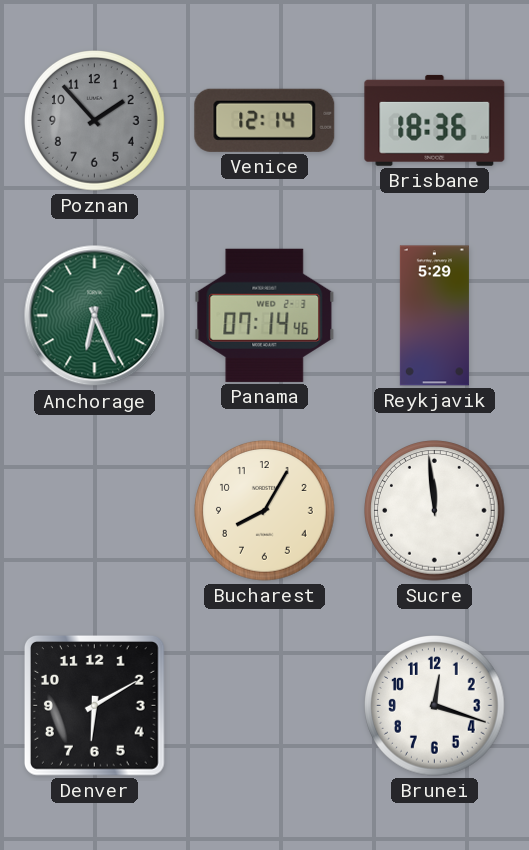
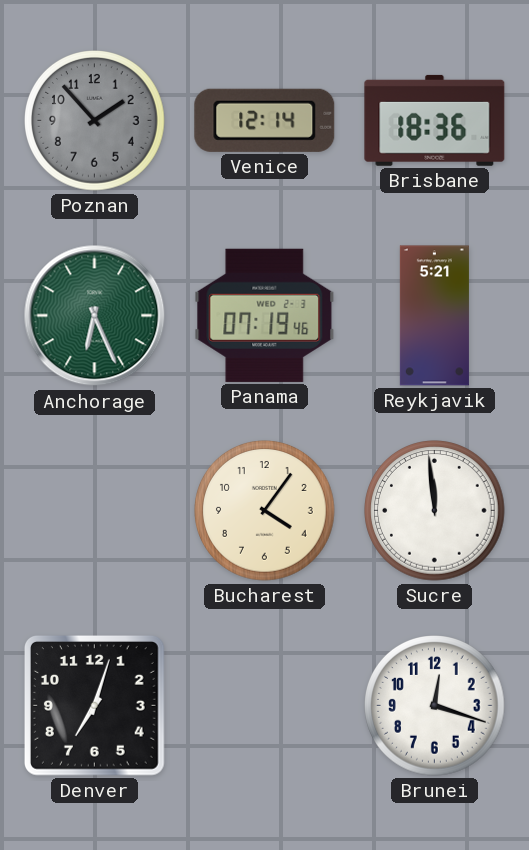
Panama: 07:14 -> 07:19 (265, 315)
Reykjavik: 5:29 -> 5:21 (434, 316)
Bucharest: 8:05 -> 4:06 (265, 511)
Denver: 6:10 -> 7:03 (94, 705)
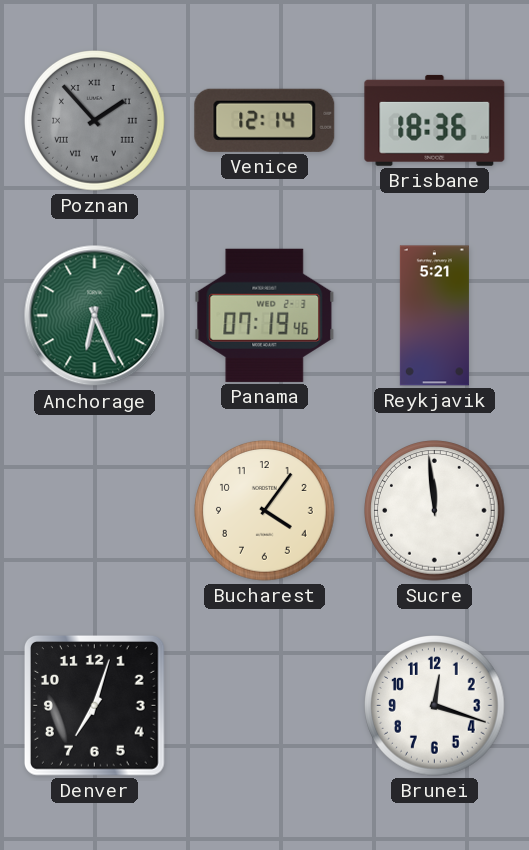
Poznan numerals: Arabic -> Roman (95, 121)
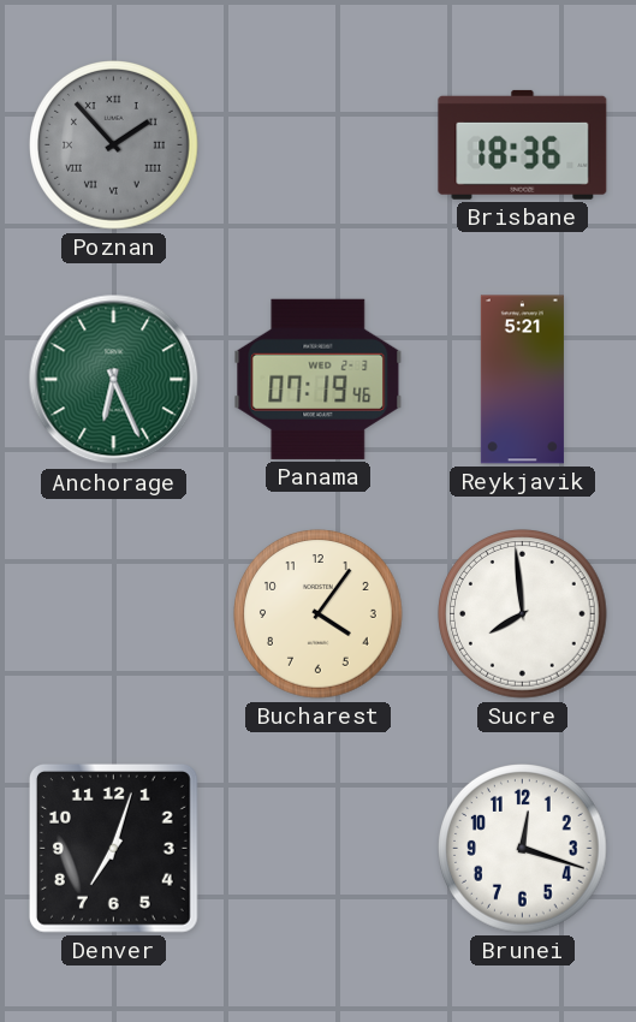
Venice: 12:14 -> none (265, 120)
Sucre: 11:59 -> 7:59 (523, 614)
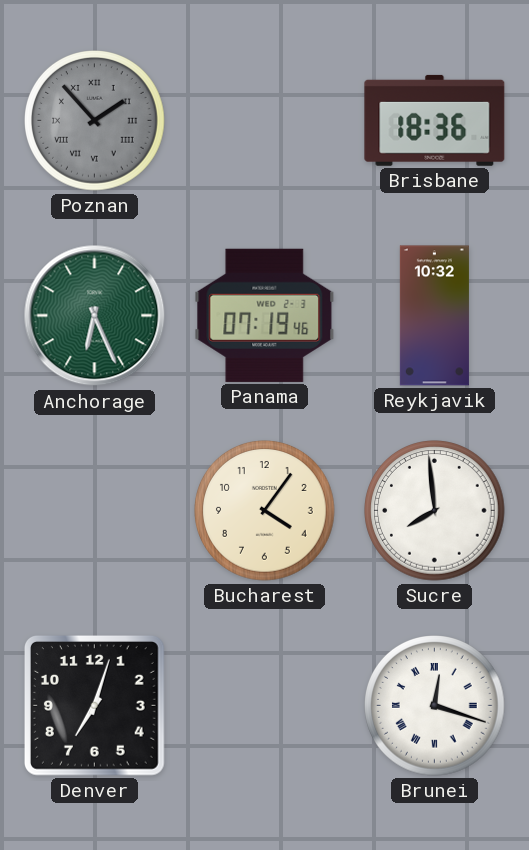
Reykjavik: 5:21 -> 10:32 (434, 316)
Brunei numerals: Arabic -> Roman (435, 706)
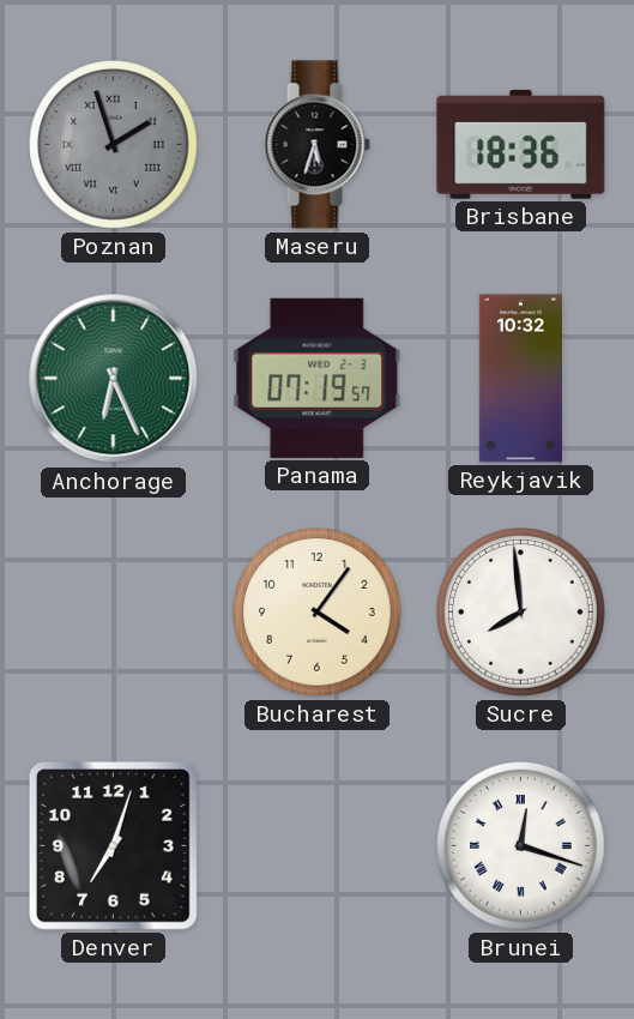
Poznan: 1:53 -> 1:57 (114, 145)
Maseru: none -> 5:33 (316, 145)
Panama: 07:19:46 -> 07:19:57 (318, 378)
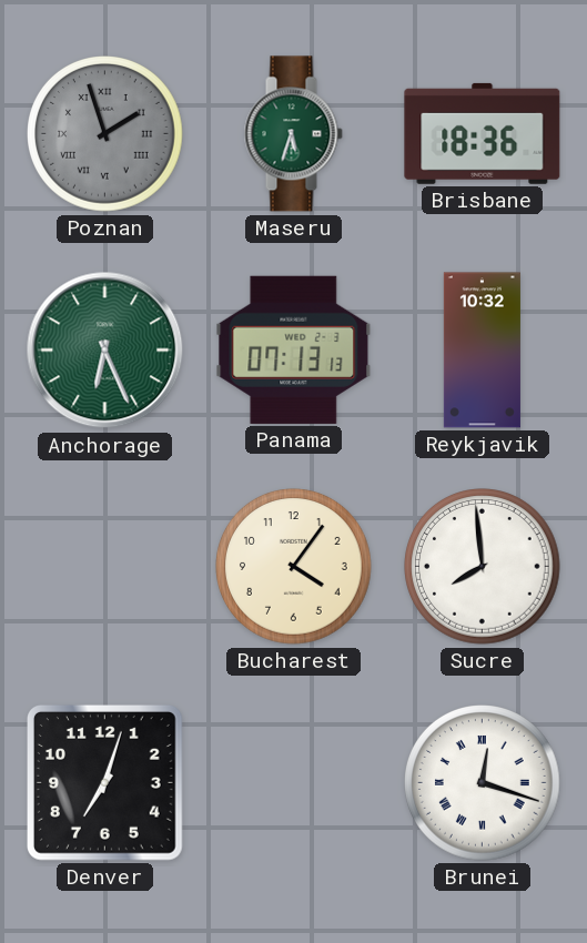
Maseru dial: black -> green (293, 134)
Panama: 07:19 -> 07:13 (294, 349)
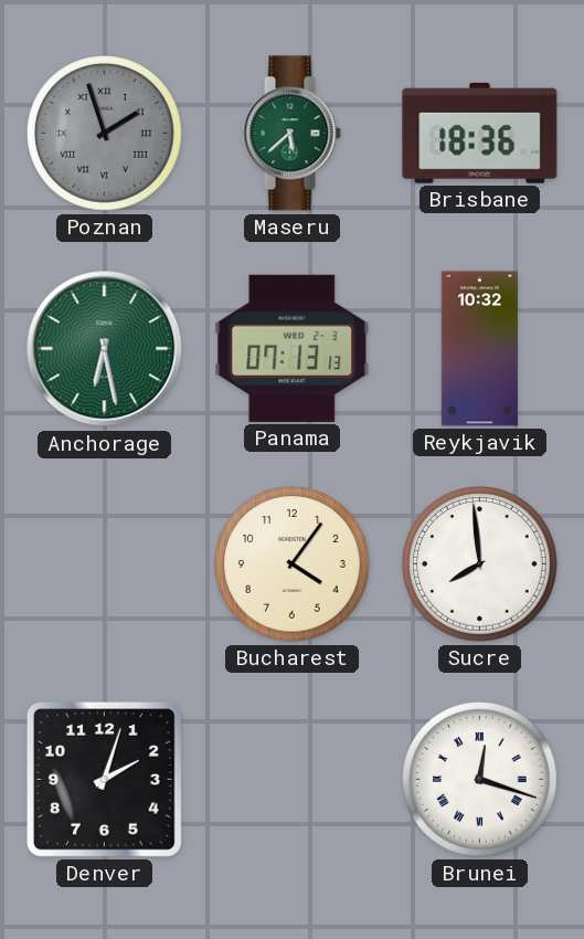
Maseru: 5:33 -> 5:38 (291, 134)
Anchorage: 6:26 -> 6:28 (105, 349)
Denver: 7:03 -> 2:03 (104, 779)
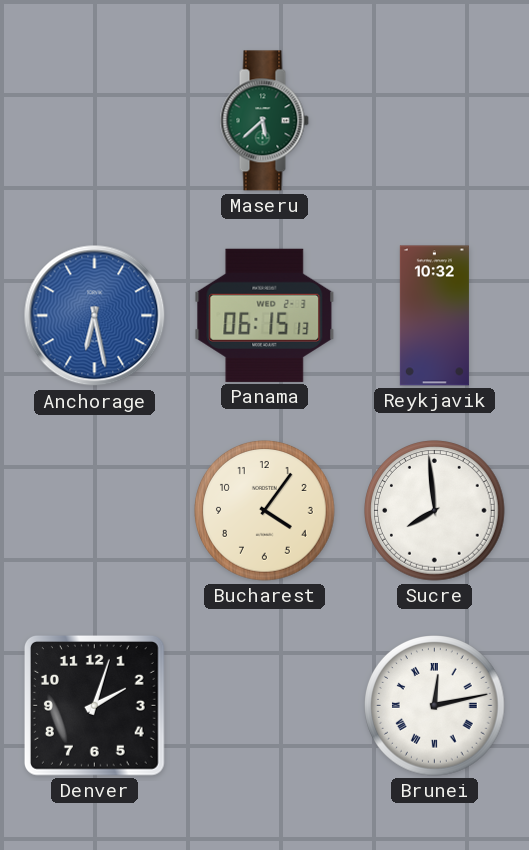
Poznan: 1:57 -> none (105, 134)
Brisbane: 18:36 -> none (480, 133)
Anchorage dial: green -> blue (95, 316)
Panama: 07:13 -> 06:15 (265, 315)
Brunei: 12:18 -> 12:13 (435, 706)
